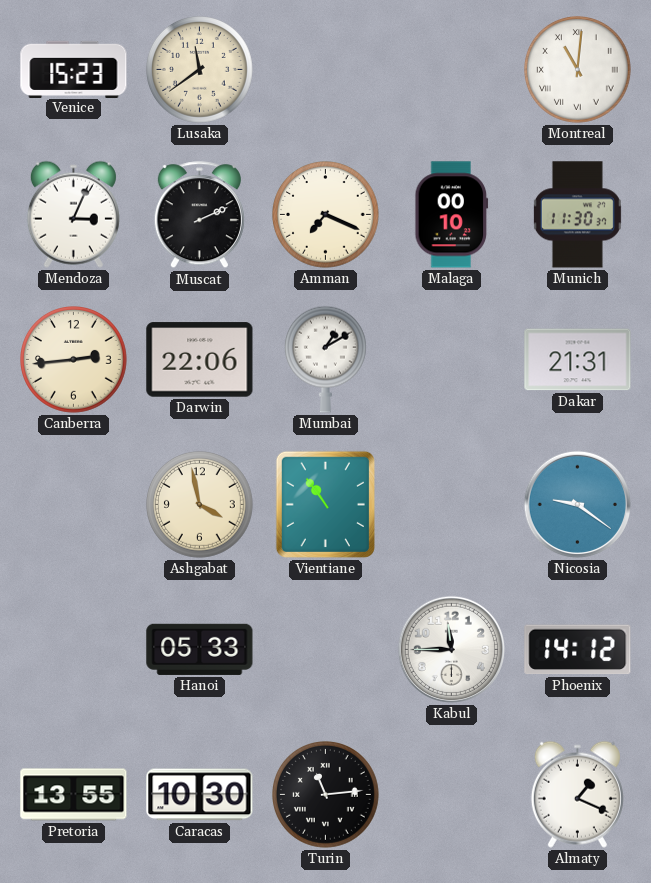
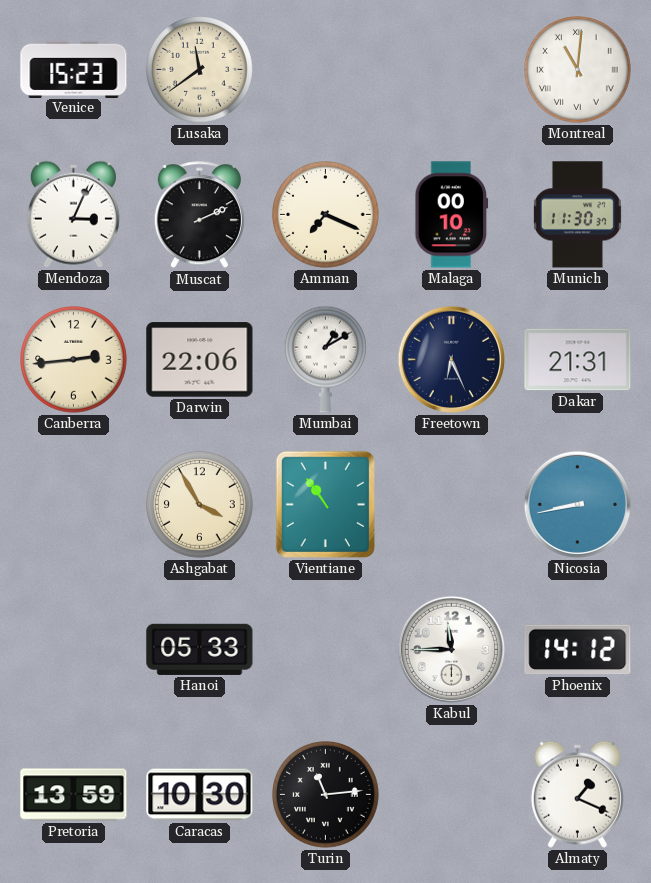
Freetown: none -> 6:26 (451, 359)
Ashgabat: 3:58 -> 3:55 (200, 505)
Nicosia: 9:21 -> 8:43 (577, 504)
Pretoria: 13:55 -> 13:59 (74, 795)
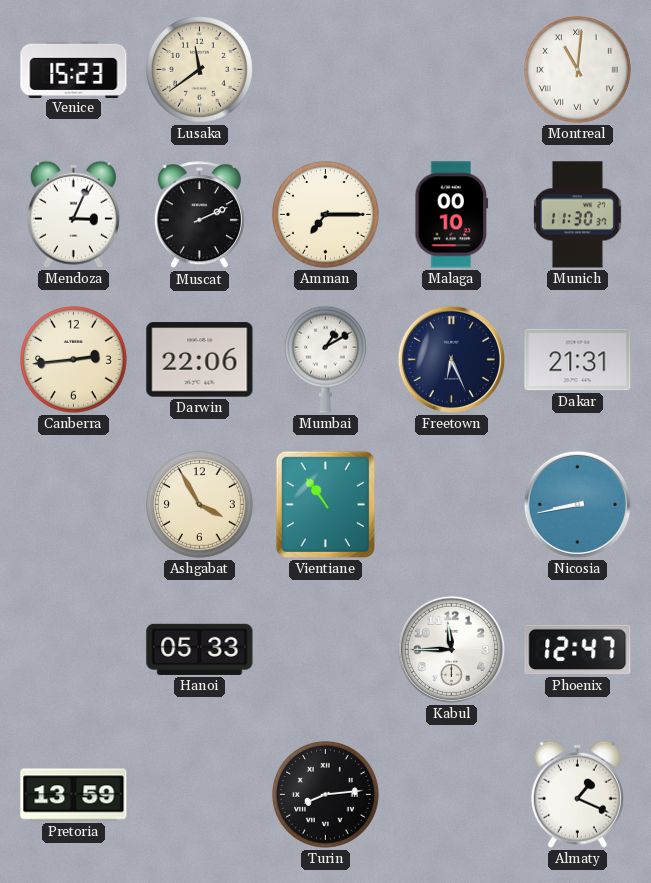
Amman: 7:19 -> 7:15 (326, 215)
Phoenix: 14:12 -> 12:47 (578, 650)
Caracas: 10:30 -> none (200, 795)
Turin: 11:14 -> 8:14 (326, 795)
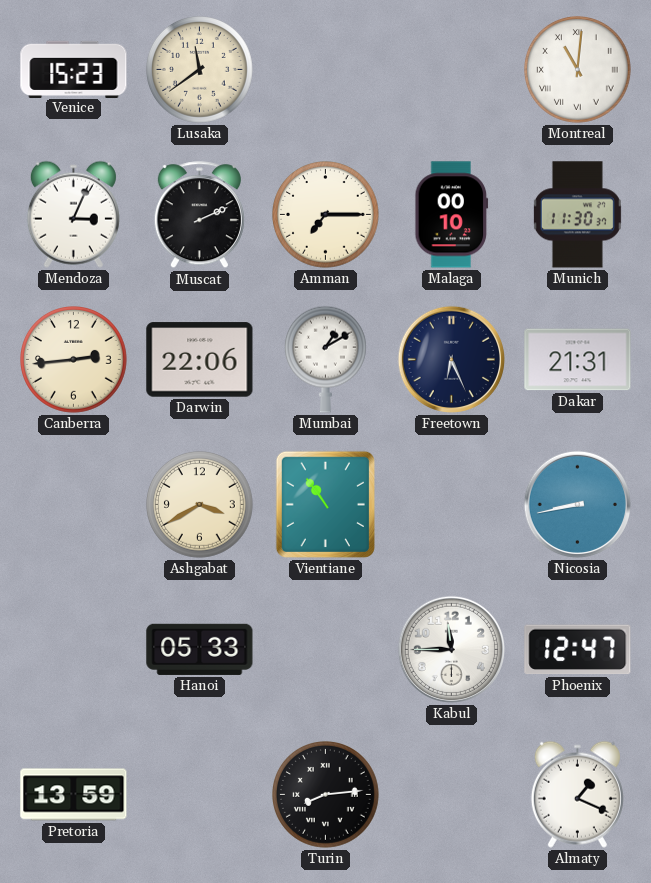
Ashgabat: 3:55 -> 3:40 (200, 505)
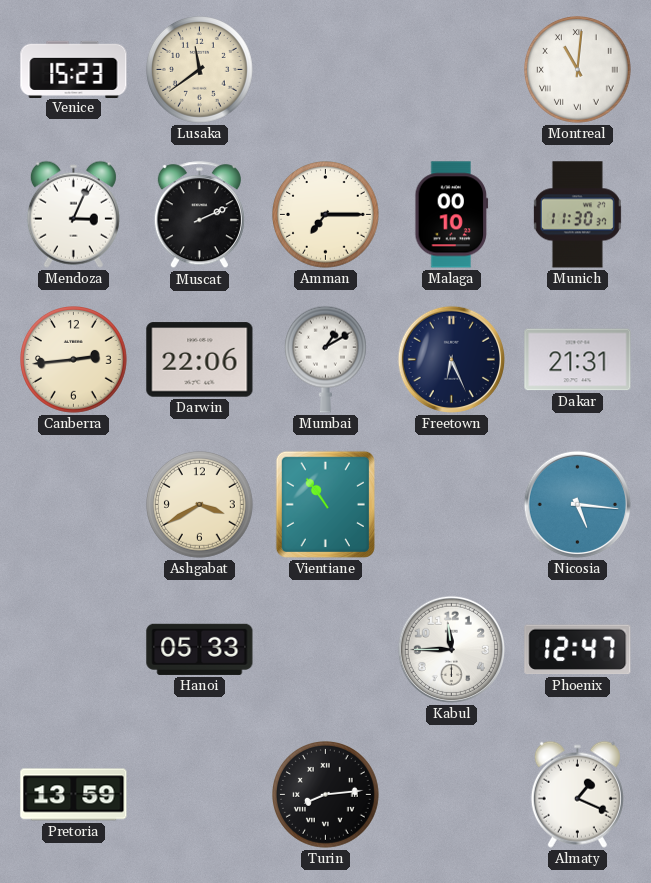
Nicosia: 8:43 -> 5:16 (577, 504)
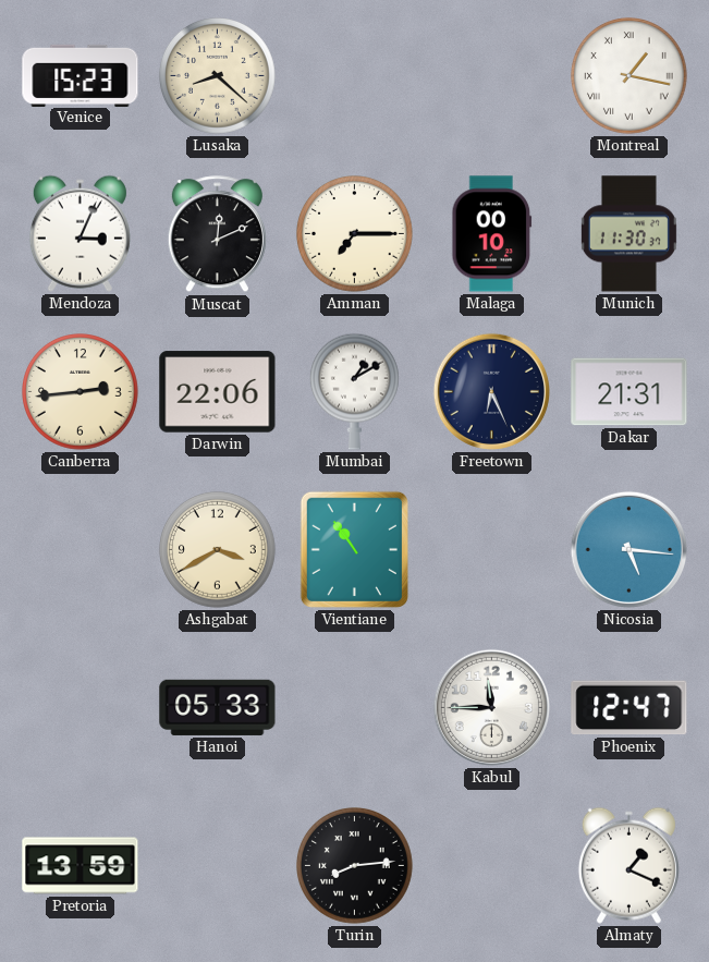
Lusaka: 11:39 -> 8:22 (218, 76)
Montreal: 11:01 -> 1:17 (629, 76)
Muscat: 2:11 -> 12:11 (217, 234)
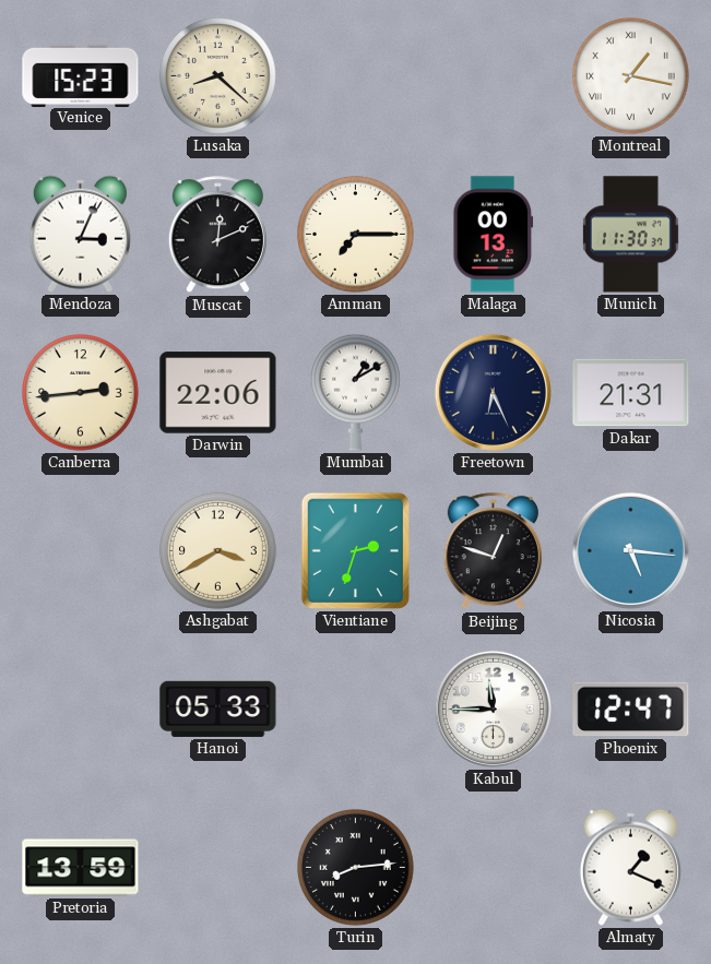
Malaga: 00:10 -> 00:13 (494, 235)
Vientiane: 10:54 -> 2:33 (355, 550)
Beijing: none -> 12:48 (493, 551)
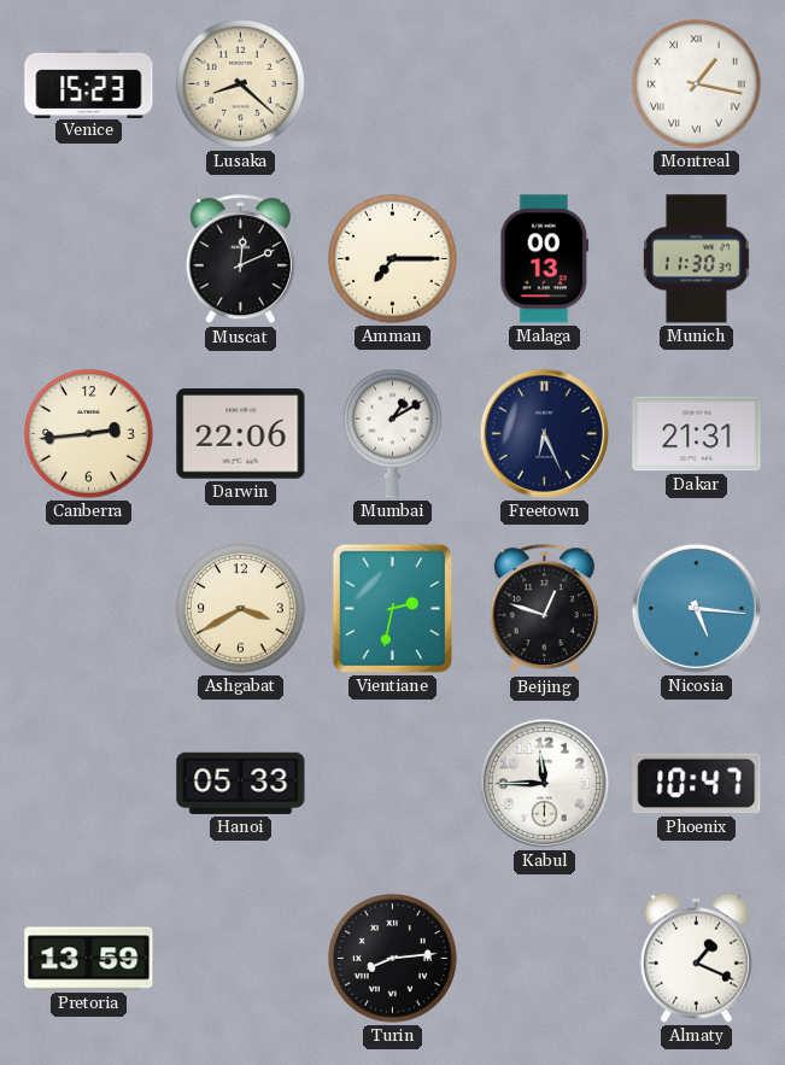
Mendoza: 3:04 -> none (80, 234)
Vientiane: 2:33 -> 2:32 (392, 608)
Phoenix: 12:47 -> 10:47 (697, 784)
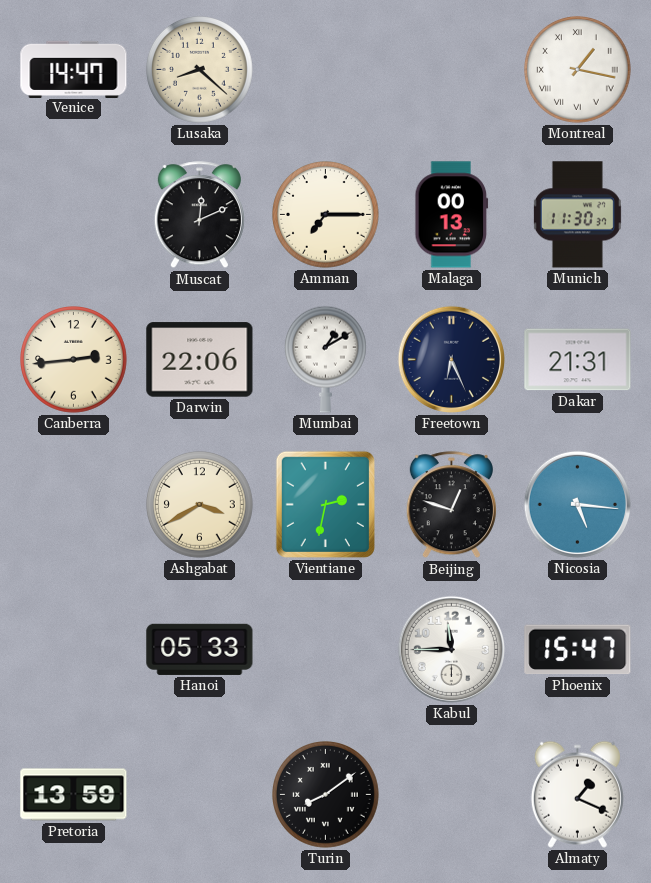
Venice: 15:23 -> 14:47 (74, 69)
Phoenix: 10:47 -> 15:47 (578, 650)
Turin: 8:14 -> 8:09 (326, 795)
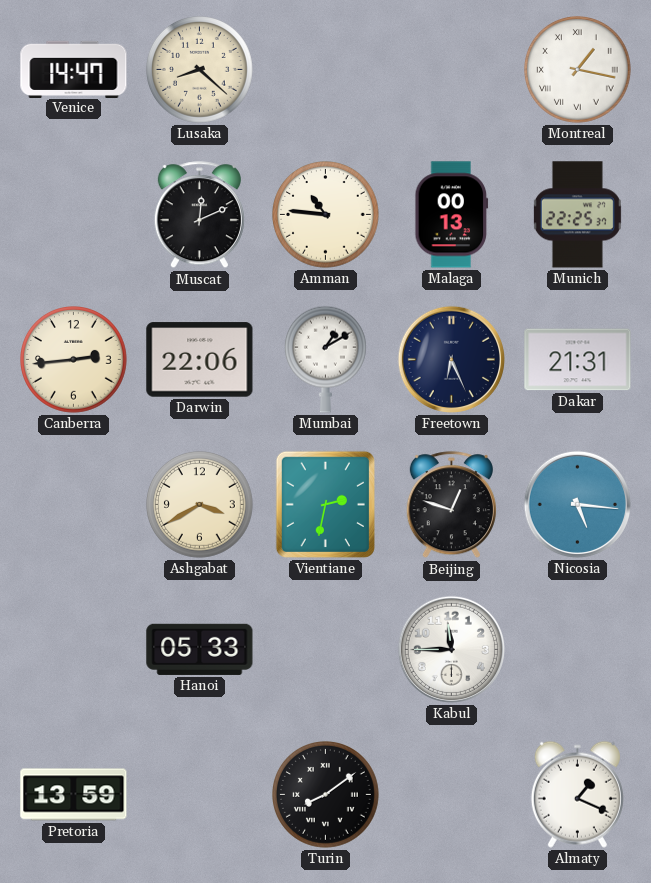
Amman: 7:15 -> 10:46 (326, 215)
Munich: 11:30 -> 22:25 (577, 215)
Phoenix: 15:47 -> none (578, 650)
